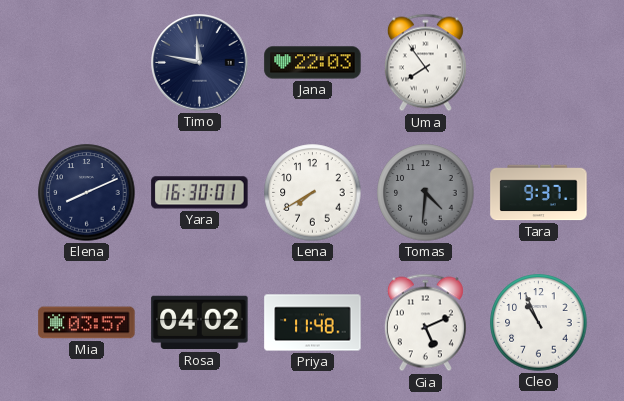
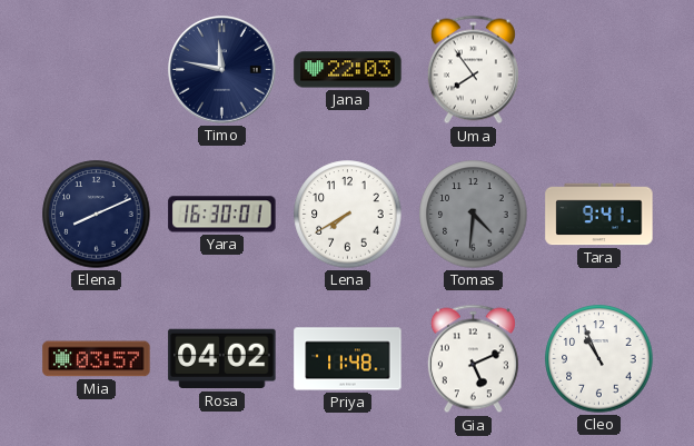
Tara: 9:37 -> 9:41 (599, 215)
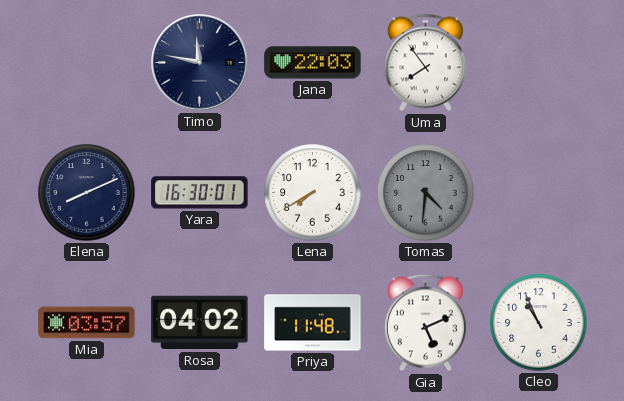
Tara: 9:41 -> none (599, 215)
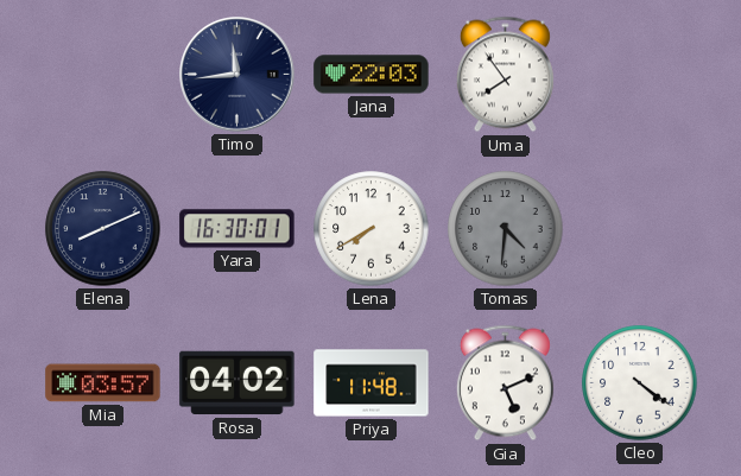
Timo: 11:47 -> 11:44 (237, 75)
Cleo: 10:56 -> 4:21 (640, 383)
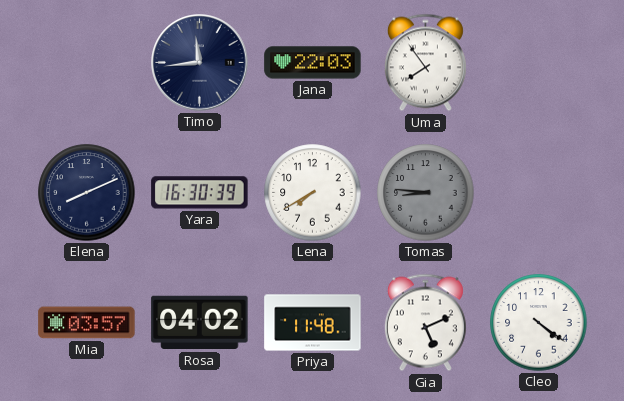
Yara: 16:30:01 -> 16:30:39 (200, 193)
Tomas: 4:31 -> 8:46 (426, 193)
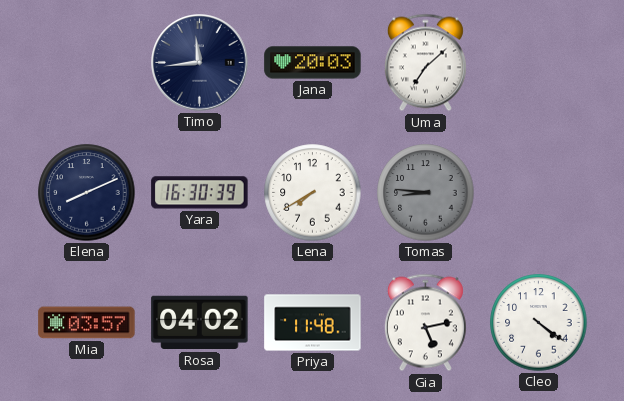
Jana: 22:03 -> 20:03 (313, 63)
Uma: 7:54 -> 7:08 (425, 63)
Gia: 5:11 -> 5:13 (425, 323)
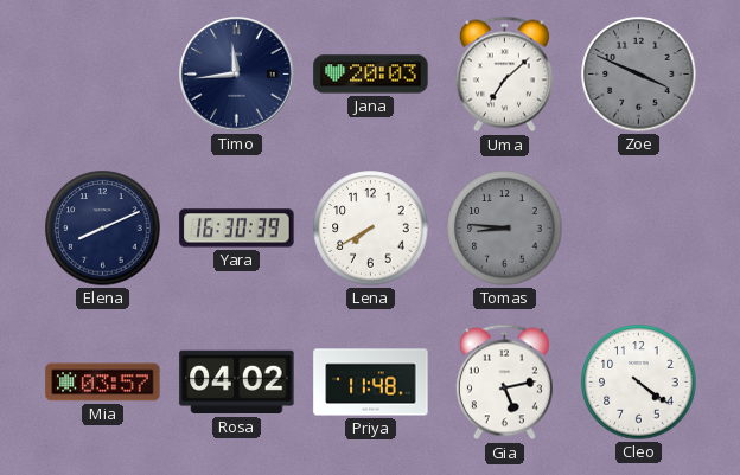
Zoe: none -> 3:49 (639, 75)
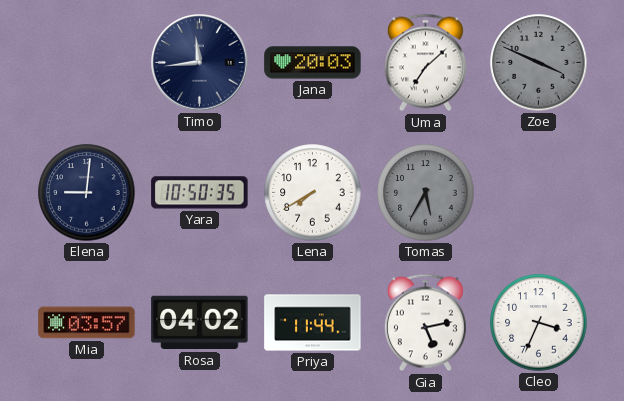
Elena: 8:11 -> 9:01 (87, 193)
Yara: 16:30 -> 10:50 (200, 193)
Tomas: 8:46 -> 5:35 (426, 193)
Priya: 11:48 -> 11:44 (313, 323)
Cleo: 4:21 -> 3:34 (539, 323)
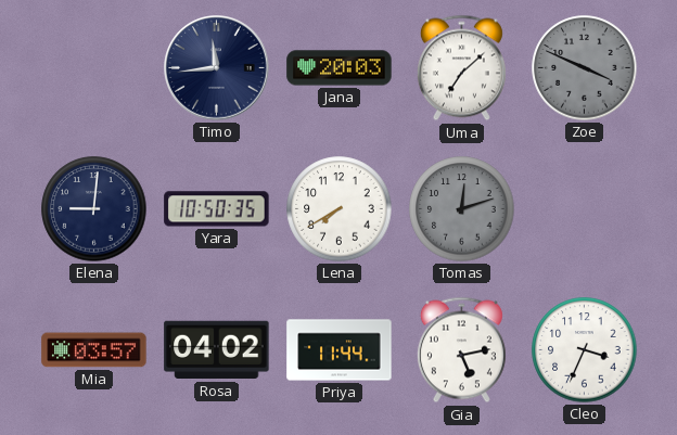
Tomas: 5:35 -> 12:12 (462, 209)
